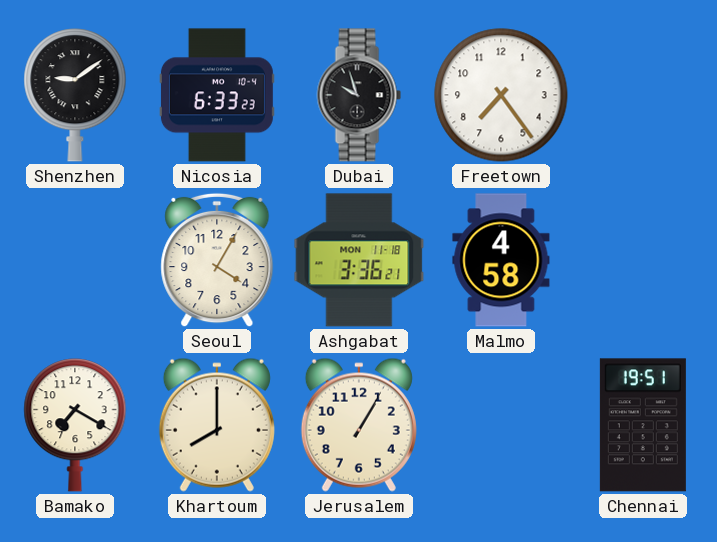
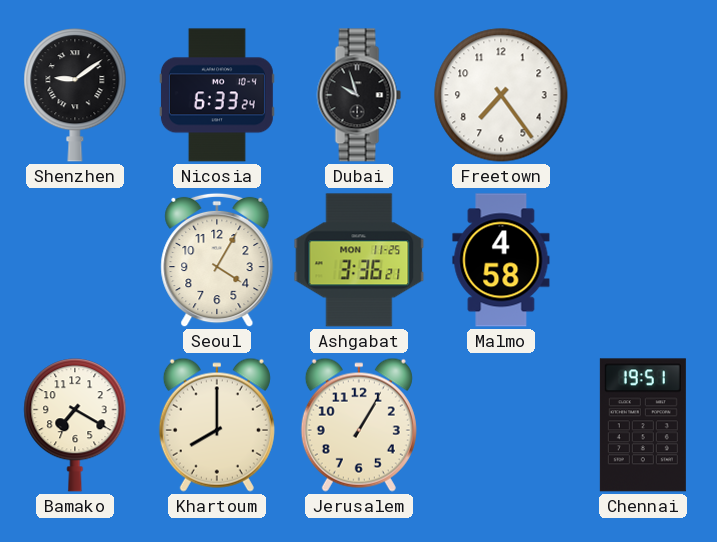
Nicosia: 6:33:23 -> 6:33:24 (217, 95)
Ashgabat date: MON 11-18 -> MON 11-25 (359, 260)
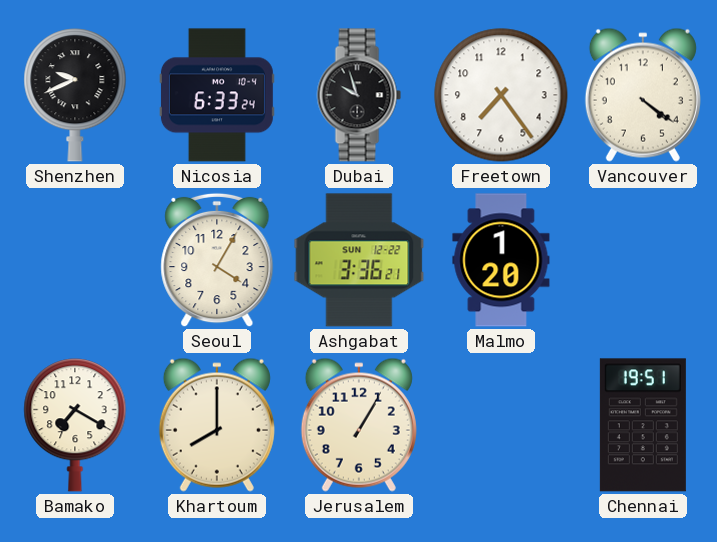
Shenzhen: 9:09 -> 9:41 (75, 95)
Vancouver: none -> 4:21 (643, 95)
Ashgabat date: MON 11-25 -> SUN 12-22 (359, 260)
Malmo: 4:58 -> 1:20 (501, 260)
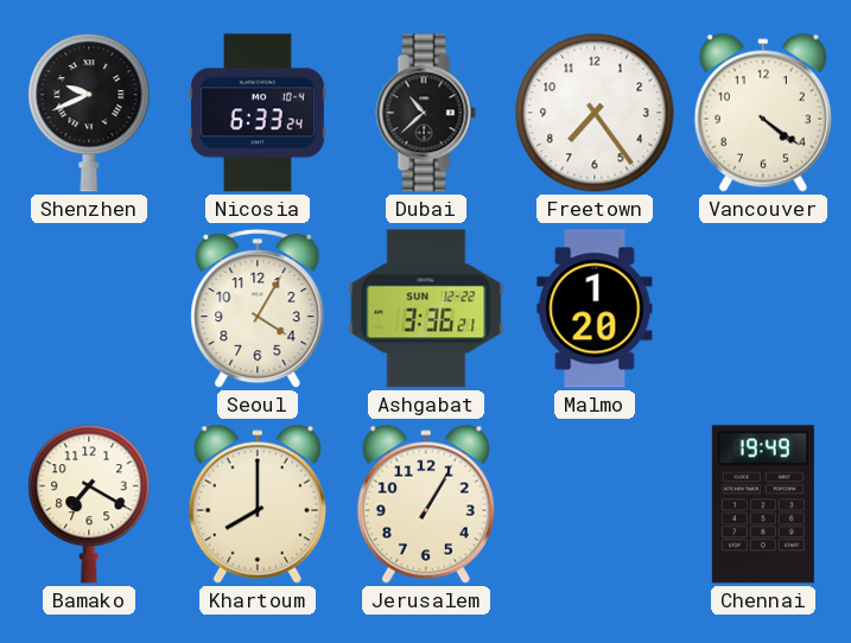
Dubai: 9:57 -> 10:38 (426, 113)
Chennai: 19:51 -> 19:49 (763, 504)
